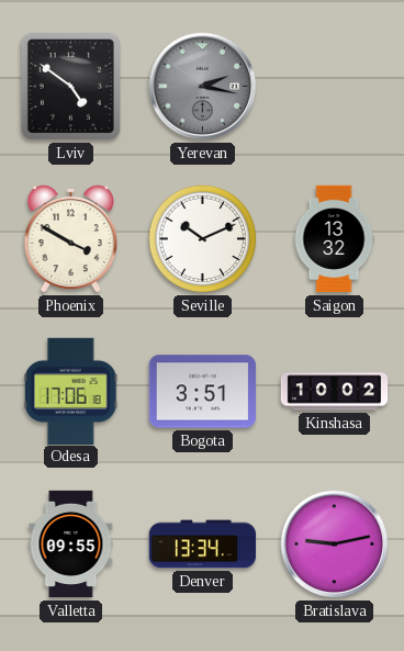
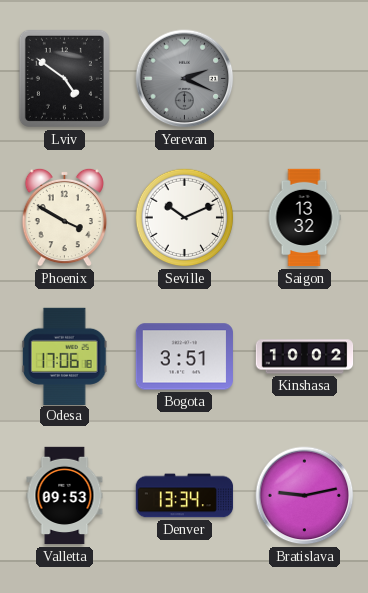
Yerevan: 2:17 -> 2:19 (185, 79)
Valletta: 09:55 -> 09:53 (65, 496)
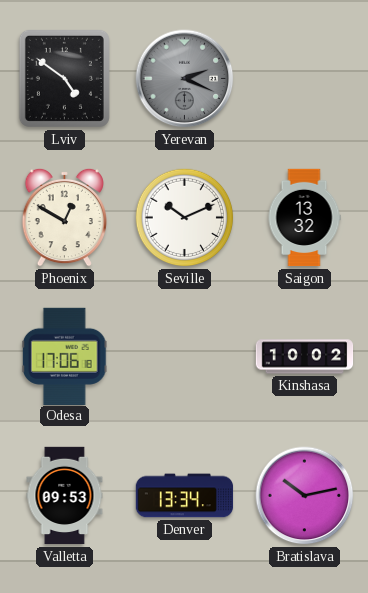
Phoenix: 3:50 -> 12:50 (64, 217)
Bogota: 3:51 -> none (184, 357)
Bratislava: 9:13 -> 10:13 (305, 496)
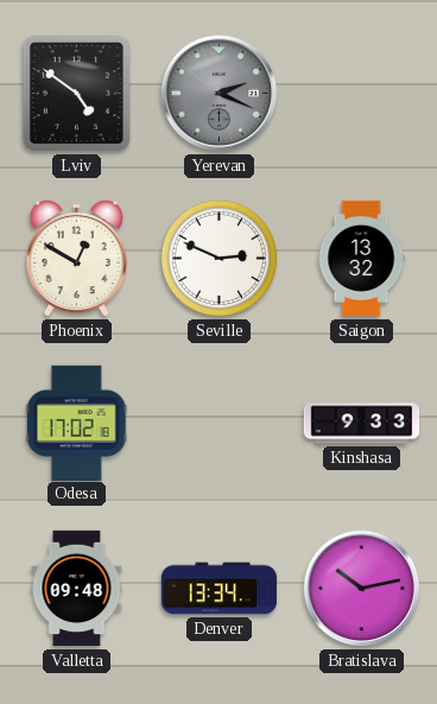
Seville: 10:11 -> 2:49 (220, 259)
Odesa: 17:06 -> 17:02 (76, 423)
Kinshasa: 10:02 -> 9:33 (362, 424)
Valletta: 09:53 -> 09:48 (77, 589)
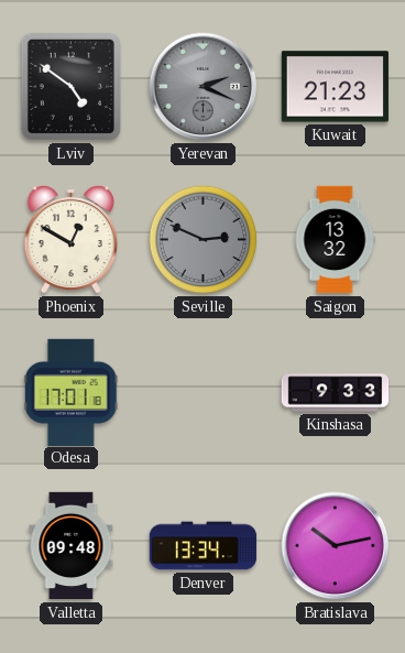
Kuwait: none -> 21:23 (335, 87)
Seville dial: white -> grey (204, 240)
Odesa: 17:02 -> 17:01 (70, 392)
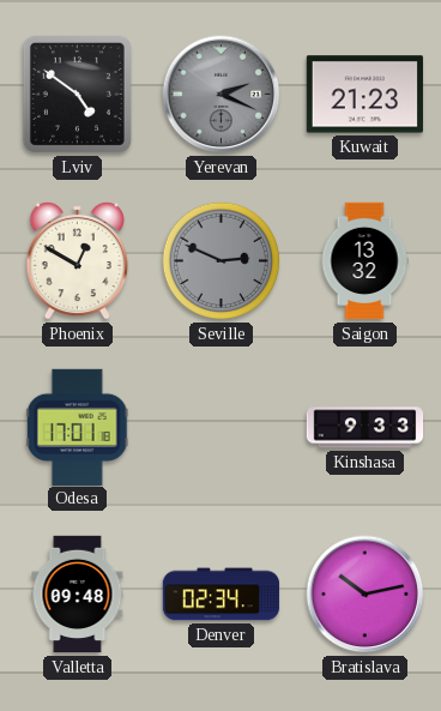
Denver: 13:34 -> 02:34 (222, 595)
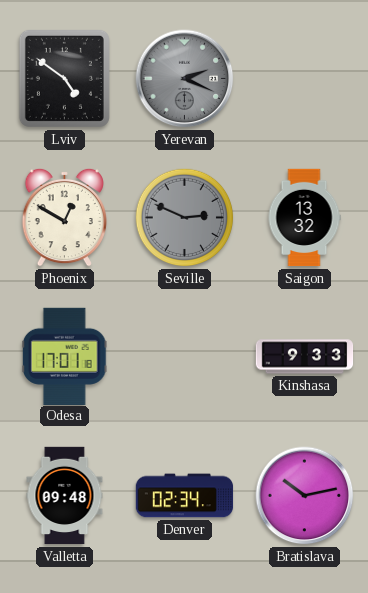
Kuwait: 21:23 -> none (364, 95)
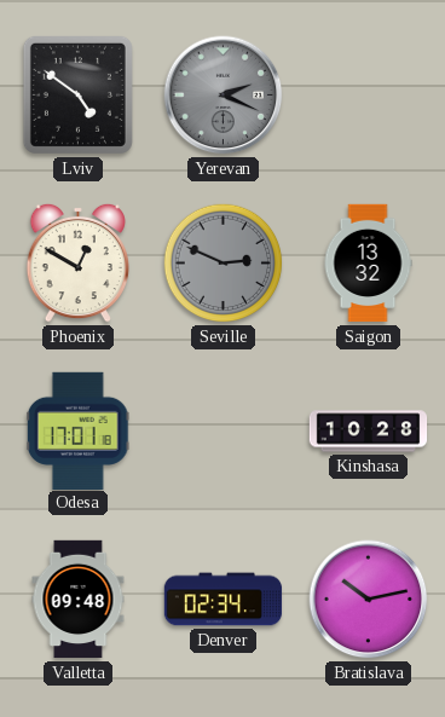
Kinshasa: 9:33 -> 10:28 (369, 432)
